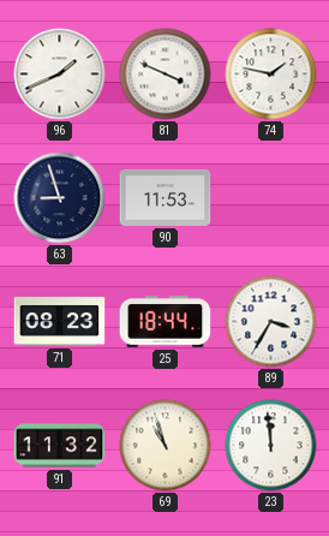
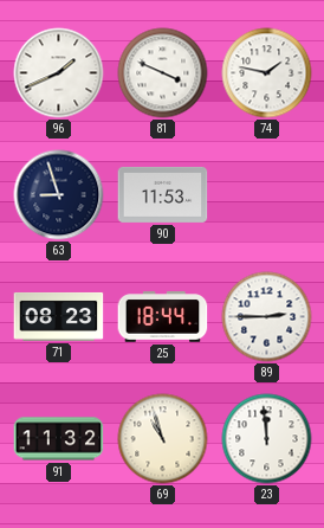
89: 3:35 -> 2:45 (267, 317)
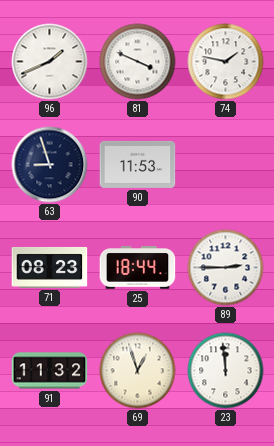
69: 10:57 -> 12:57 (138, 371)
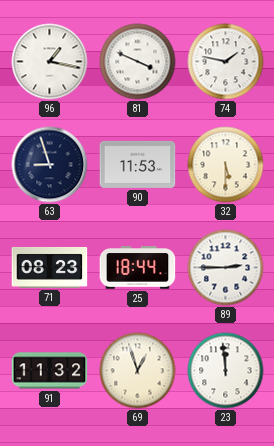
96: 1:41 -> 1:17 (50, 62)
32: none -> 5:30 (226, 165)
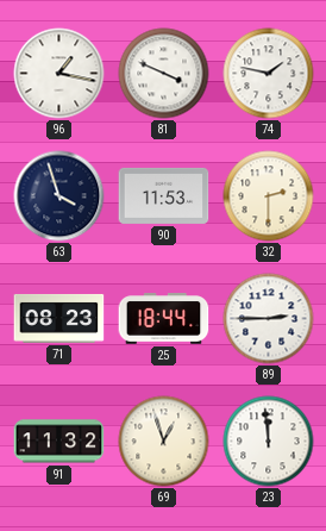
63: 8:57 -> 3:57 (59, 196)
32: 5:30 -> 2:30 (269, 196)
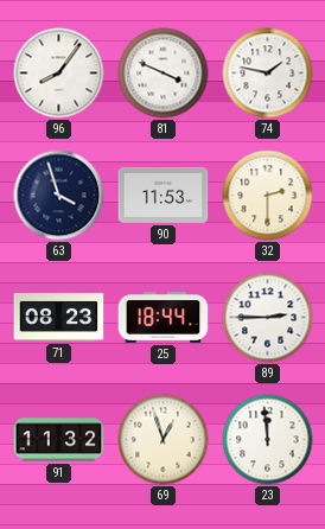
96: 1:17 -> 8:06 (59, 74)
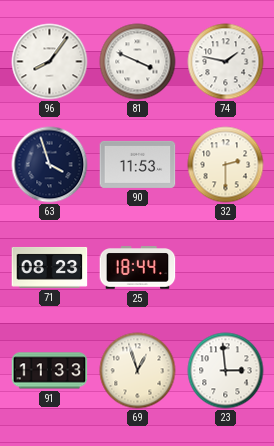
89: 2:45 -> none (268, 318)
91: 11:32 -> 11:33 (50, 371)
23: 11:59 -> 2:59 (226, 371)
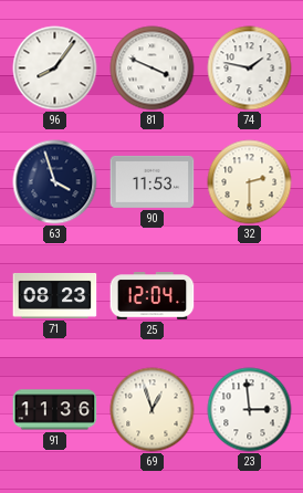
25: 18:44 -> 12:04 (153, 296)
91: 11:33 -> 11:36 (55, 410)
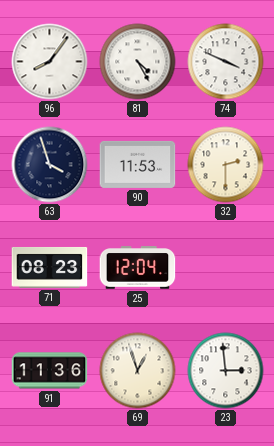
81: 3:49 -> 4:25 (138, 62)
74: 1:47 -> 3:49 (226, 62)
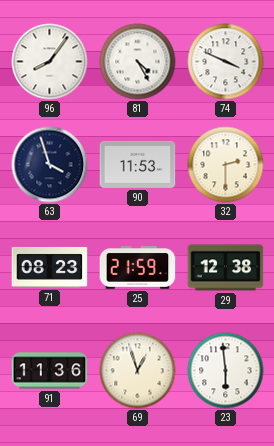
25: 12:04 -> 21:59 (138, 268)
29: none -> 12:38 (226, 268)
23: 2:59 -> 5:59 (226, 371)
